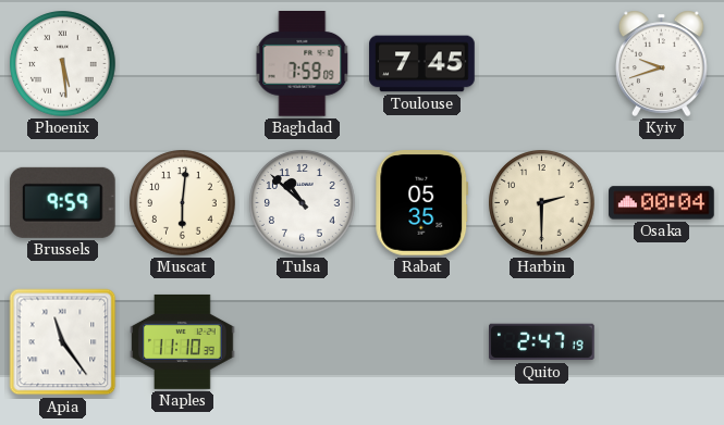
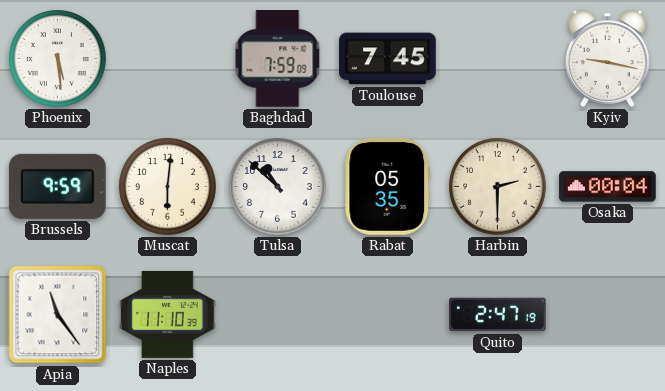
Kyiv: 9:42 -> 9:17 (608, 58)
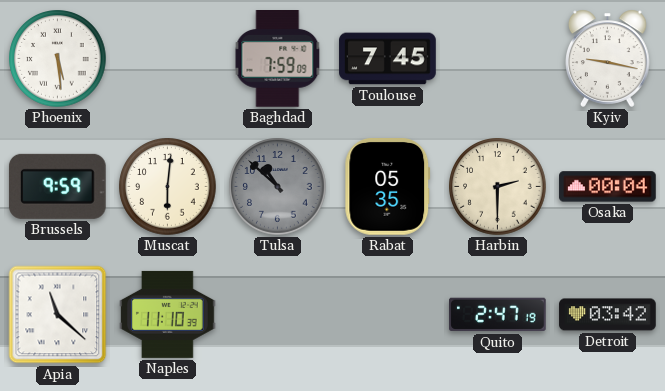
Tulsa dial: white -> grey (278, 187)
Apia: 11:24 -> 11:22 (58, 315)
Detroit: none -> 03:42 (608, 315)
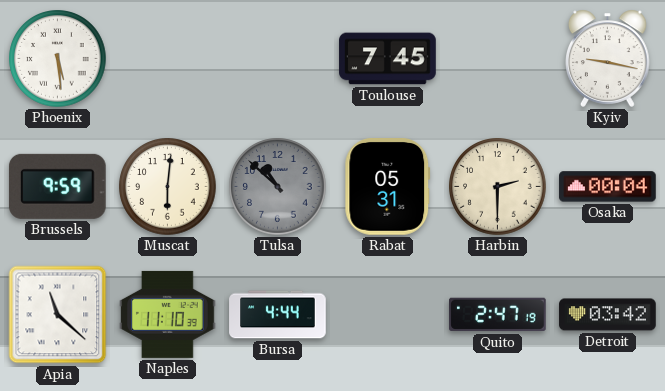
Baghdad: 7:59 -> none (278, 59)
Rabat: 05:35 -> 05:31 (388, 187)
Bursa: none -> 4:44 (278, 315)
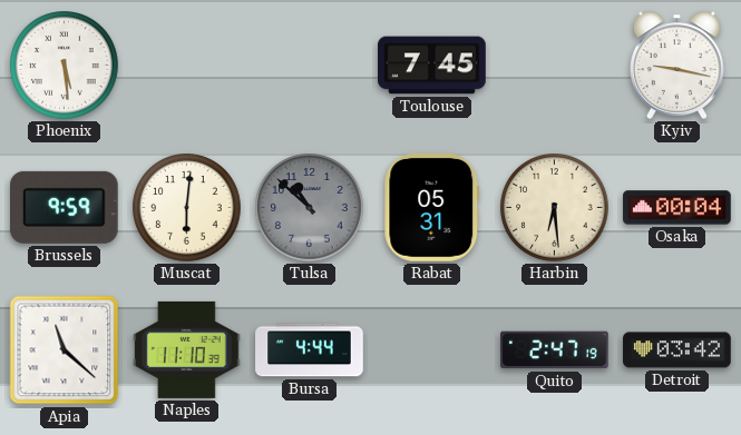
Harbin: 2:30 -> 6:29 (555, 208)
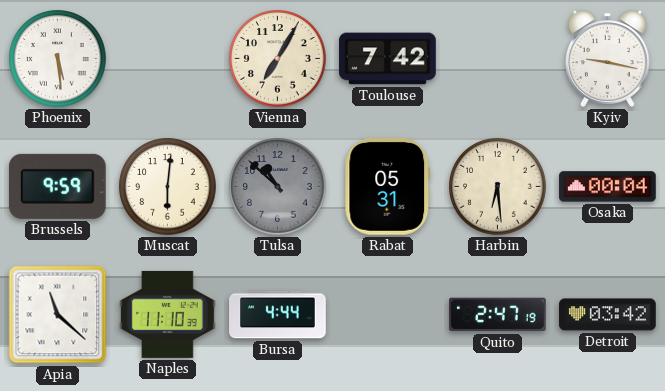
Vienna: none -> 7:05 (278, 59)
Toulouse: 7:45 -> 7:42 (388, 59)
